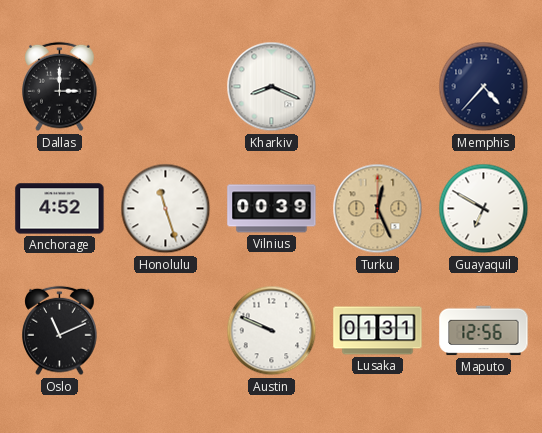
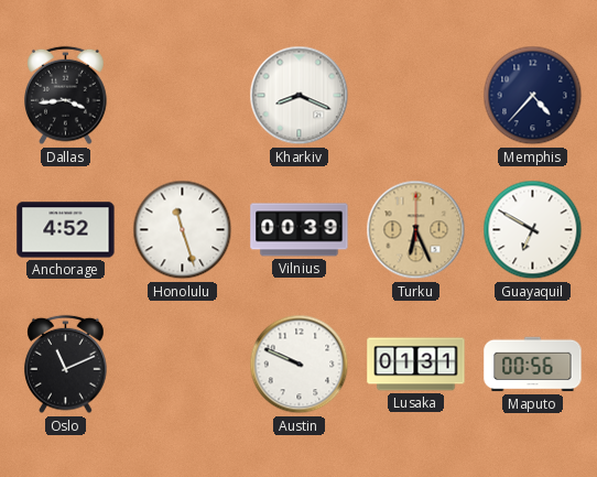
Dallas: 3:00 -> 3:44 (66, 96)
Turku: 12:26 -> 6:26 (416, 230)
Maputo: 12:56 -> 00:56 (533, 365)
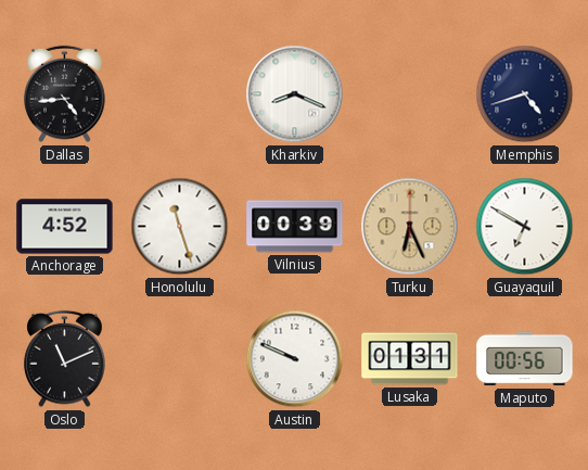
Dallas: 3:44 -> 4:44 (65, 94)
Memphis: 4:37 -> 4:42 (525, 94)
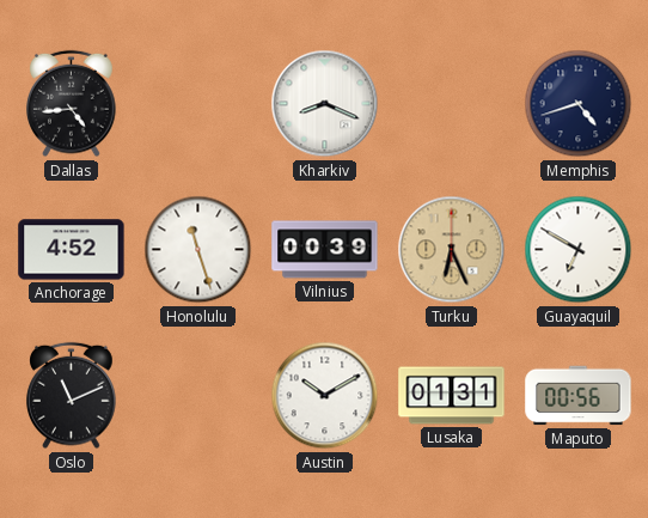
Austin: 9:49 -> 10:10 (325, 396)
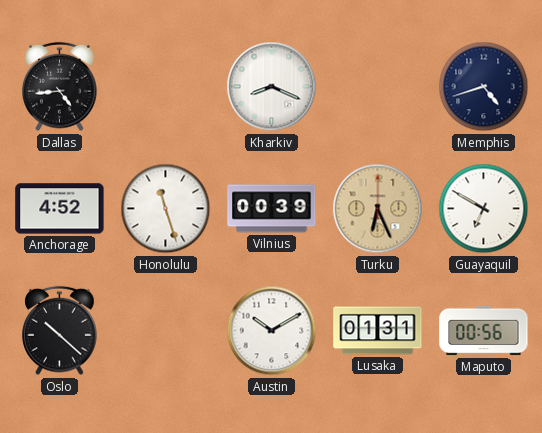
Oslo: 11:11 -> 10:22 (60, 331)
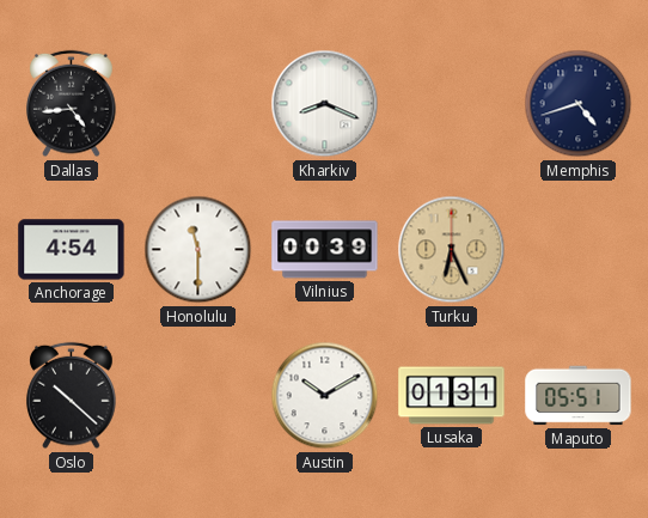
Anchorage: 4:52 -> 4:54 (72, 250)
Honolulu: 11:27 -> 11:30 (198, 250)
Guayaquil: 6:50 -> none (484, 209)
Maputo: 00:56 -> 05:51 (579, 396)
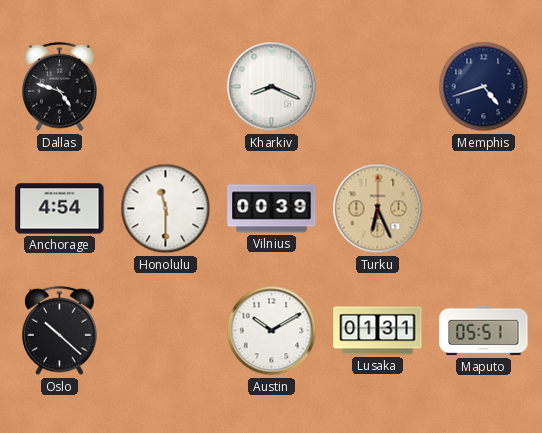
Dallas: 4:44 -> 4:48 (60, 87)
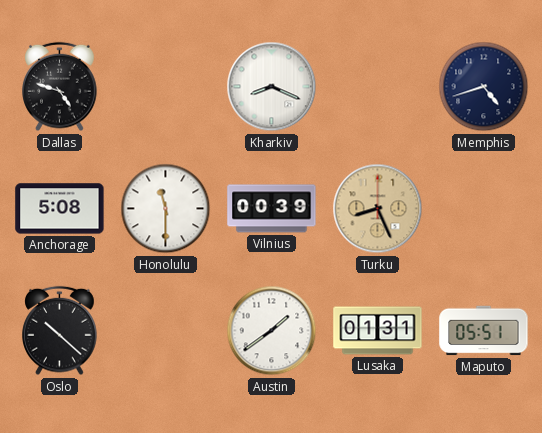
Anchorage: 4:54 -> 5:08 (60, 209)
Turku: 6:26 -> 8:26 (378, 209)
Austin: 10:10 -> 1:39 (272, 331)
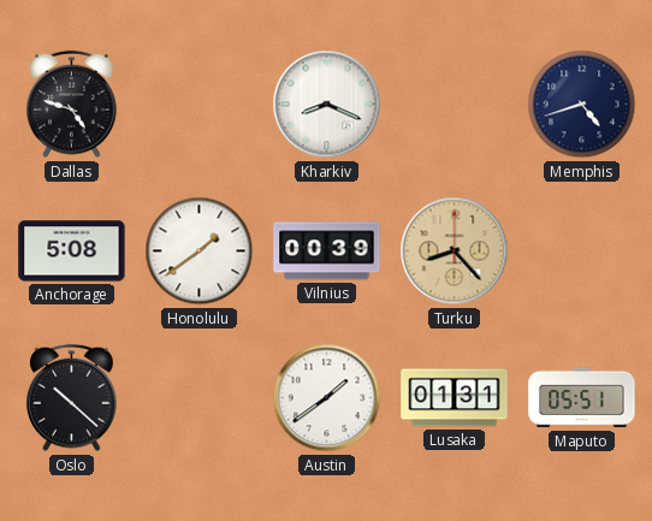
Honolulu: 11:30 -> 1:39 (200, 251)
Turku: 8:26 -> 8:23 (455, 251)
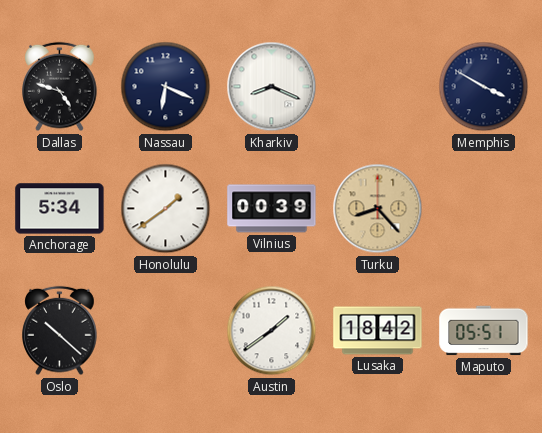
Nassau: none -> 6:19 (166, 87)
Memphis: 4:42 -> 3:50 (484, 87)
Anchorage: 5:08 -> 5:34 (60, 209)
Lusaka: 01:31 -> 18:42 (378, 331)
